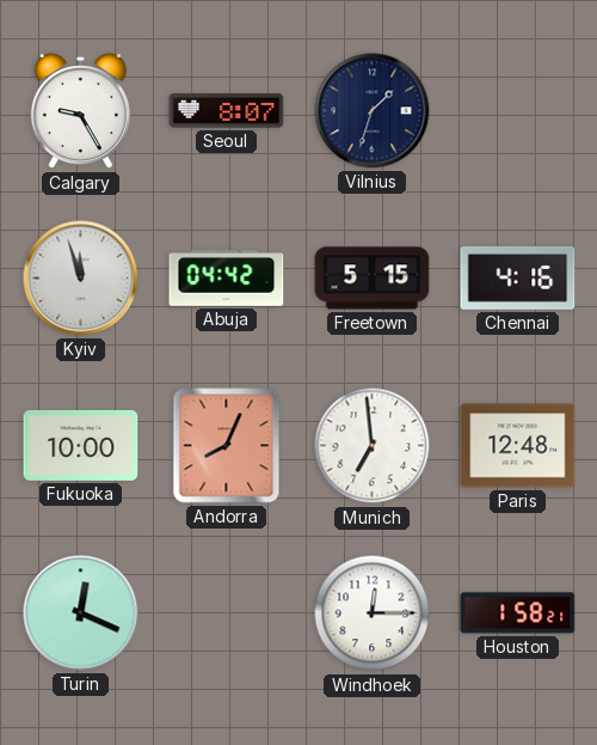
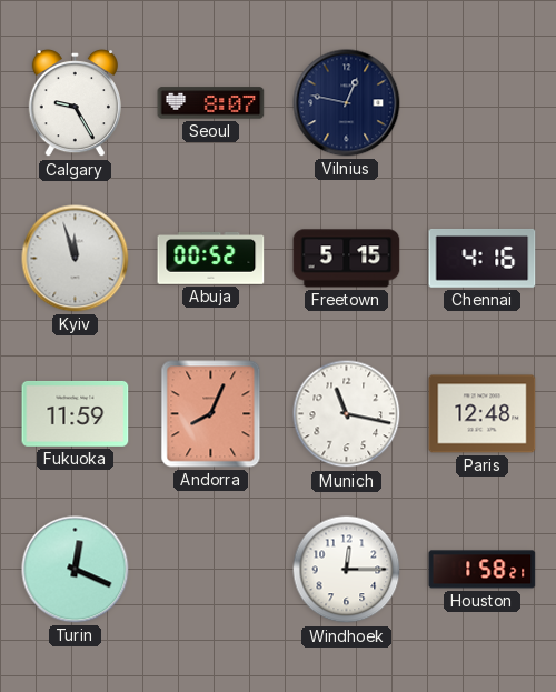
Vilnius: 1:33 -> 12:47 (347, 103)
Abuja: 04:42 -> 00:52 (211, 259)
Fukuoka: 10:00 -> 11:59 (76, 413)
Munich: 6:59 -> 11:17 (347, 414)
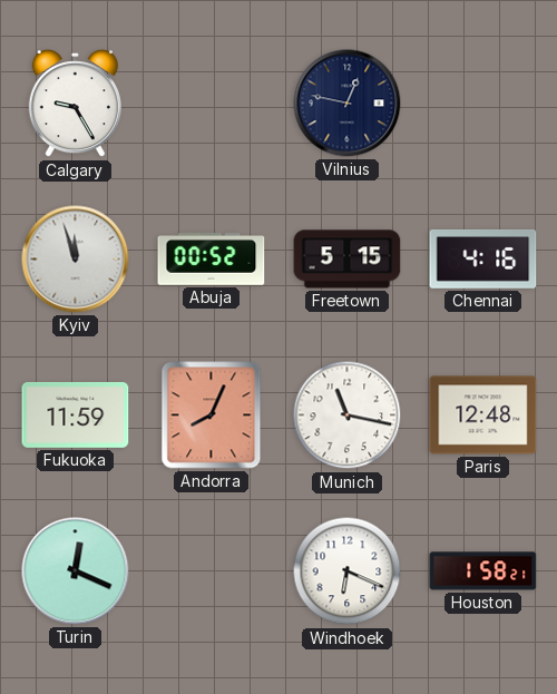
Seoul: 8:07 -> none (211, 103)
Windhoek: 12:15 -> 6:19 (348, 571)
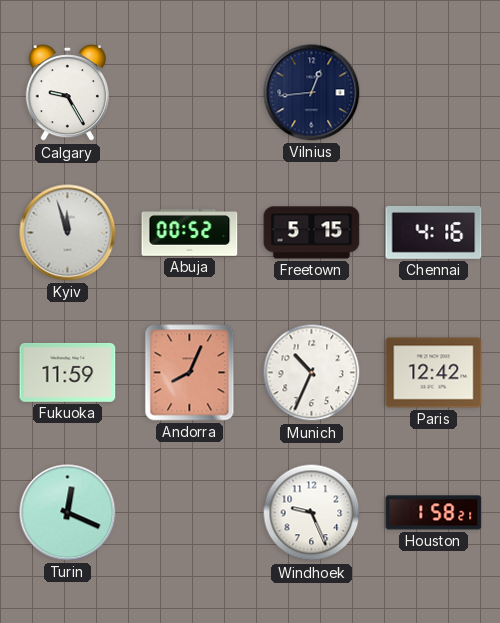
Vilnius: 12:47 -> 12:44 (312, 93)
Munich: 11:17 -> 10:34 (312, 373)
Paris: 12:48 -> 12:42 (434, 373)
Windhoek: 6:19 -> 9:26 (312, 513)
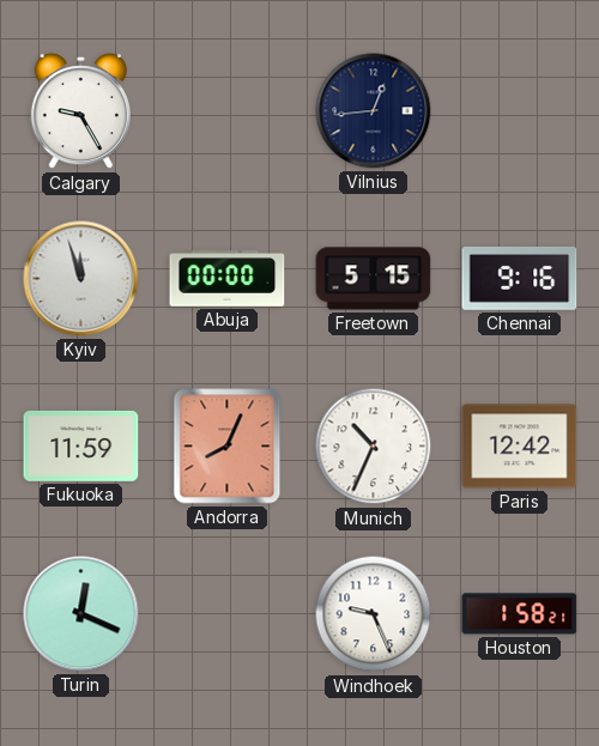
Abuja: 00:52 -> 00:00 (228, 279)
Chennai: 4:16 -> 9:16 (520, 279)
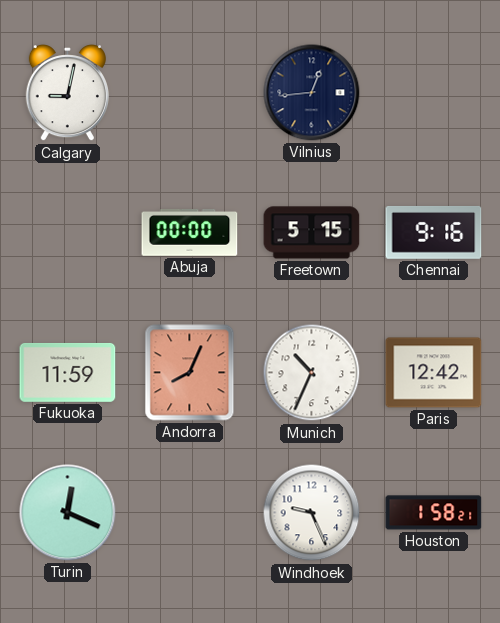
Calgary: 9:25 -> 9:02 (67, 94)
Kyiv: 11:57 -> none (81, 279)
